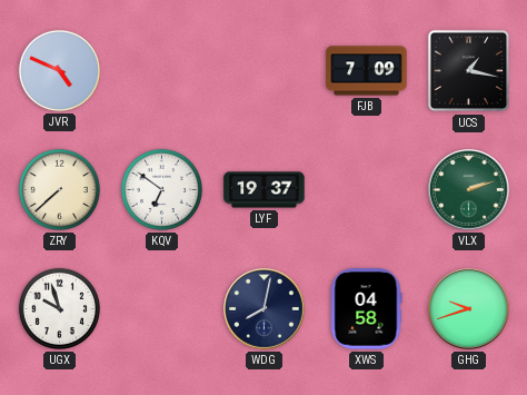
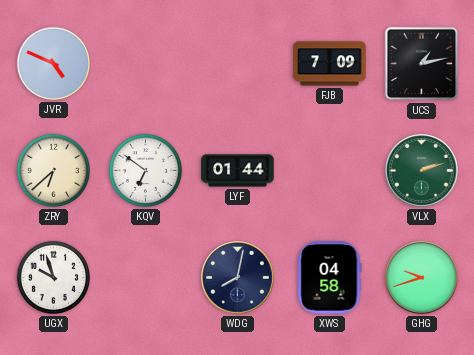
UCS: 1:17 -> 1:13 (422, 64)
ZRY: 7:38 -> 6:38 (53, 170)
LYF: 19:37 -> 01:44 (238, 171)
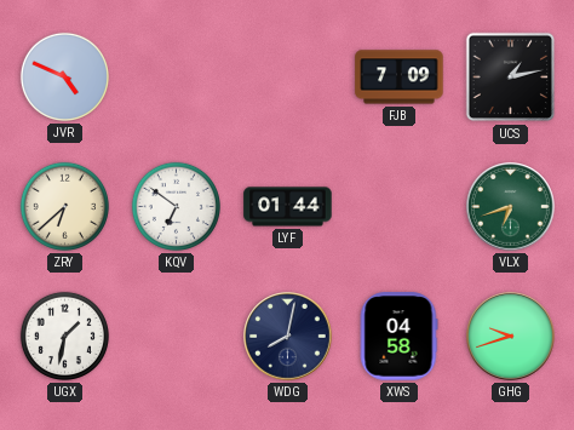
VLX: 2:12 -> 6:42 (511, 207)
UGX: 9:57 -> 1:32 (64, 336)
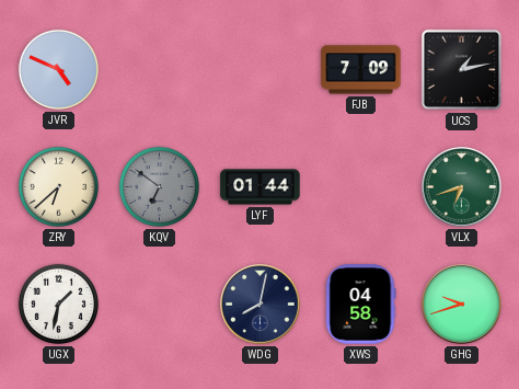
KQV dial: white -> grey (159, 186)
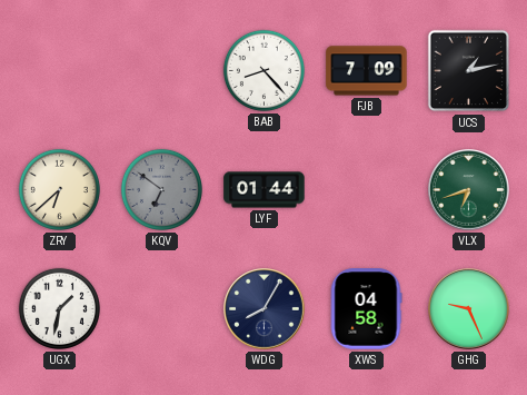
JVR: 4:49 -> none (58, 69)
BAB: none -> 8:23 (263, 70)
WDG: 8:02 -> 8:05 (265, 309)
GHG: 9:42 -> 9:26 (469, 309)
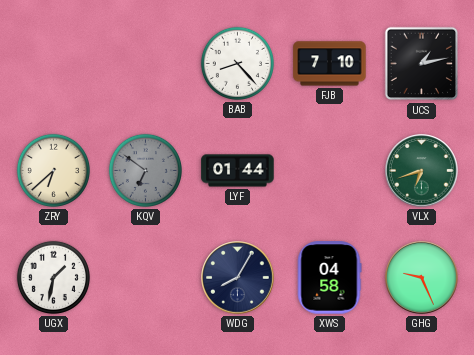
FJB: 7:09 -> 7:10 (330, 64)
